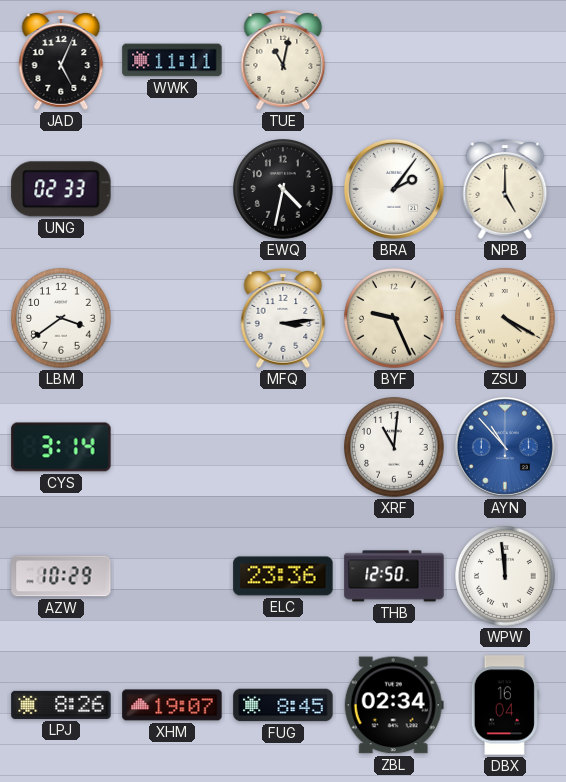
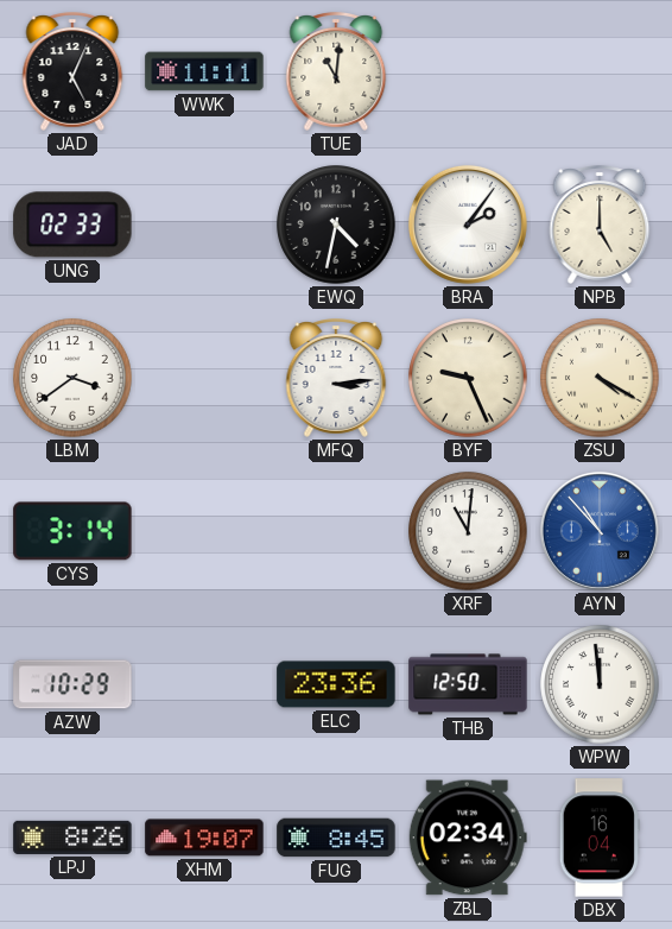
TUE: 11:02 -> 11:01 (336, 72)
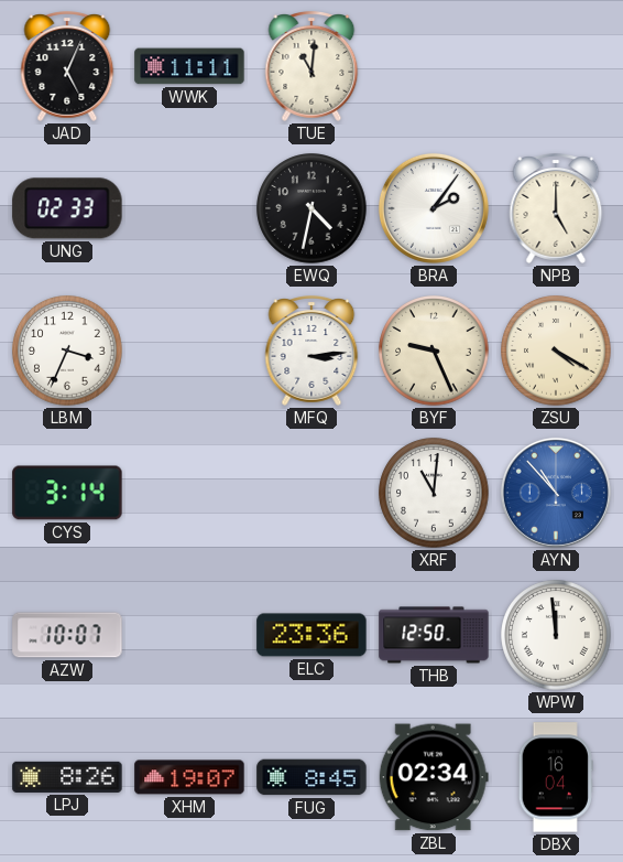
LBM: 3:39 -> 3:34 (67, 351)
AZW: 10:29 -> 10:07 (67, 635)
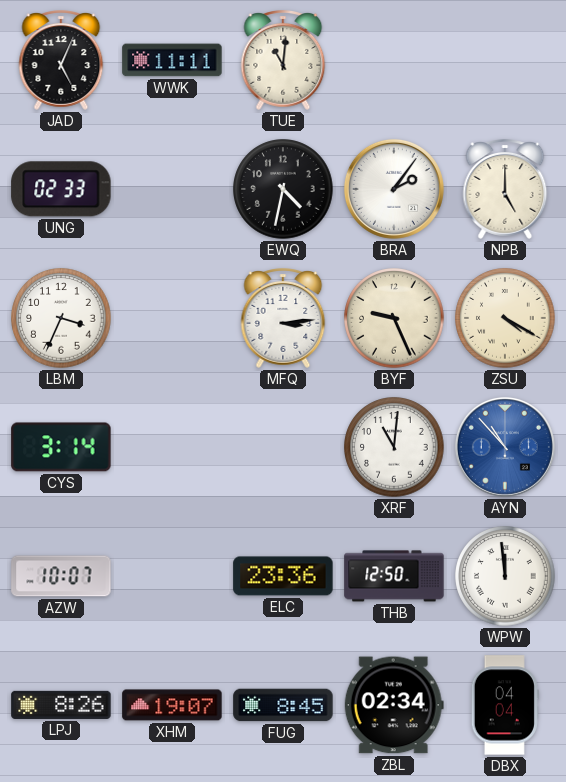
DBX: 16:04 -> 04:04 (505, 705)
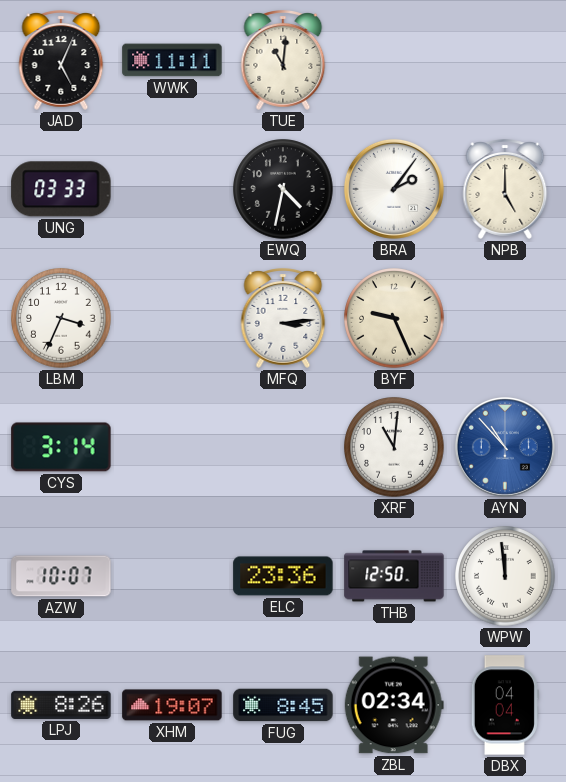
UNG: 02:33 -> 03:33 (61, 189)
ZSU: 4:20 -> none (505, 318)
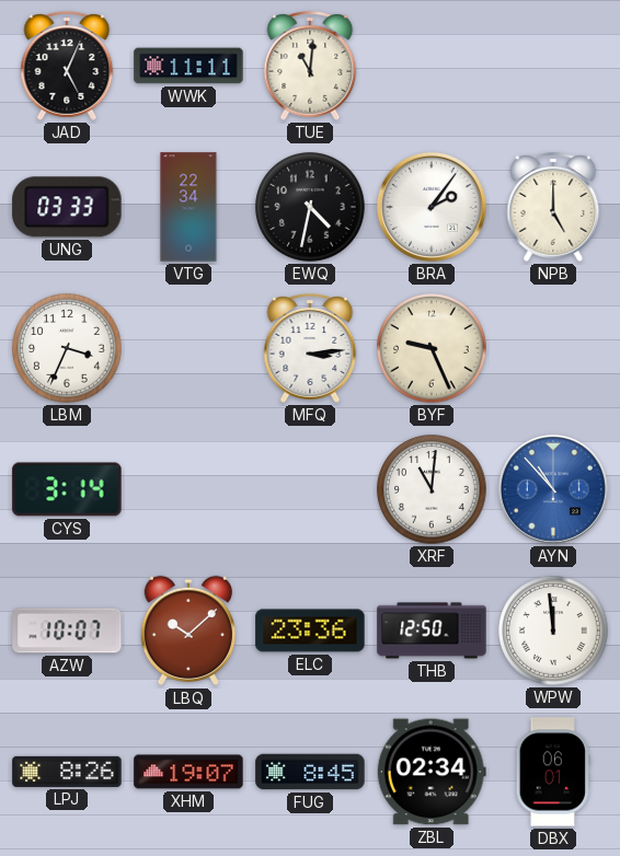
VTG: none -> 22:34 (188, 207)
LBQ: none -> 10:08 (188, 631)
DBX: 04:04 -> 06:01 (553, 772)
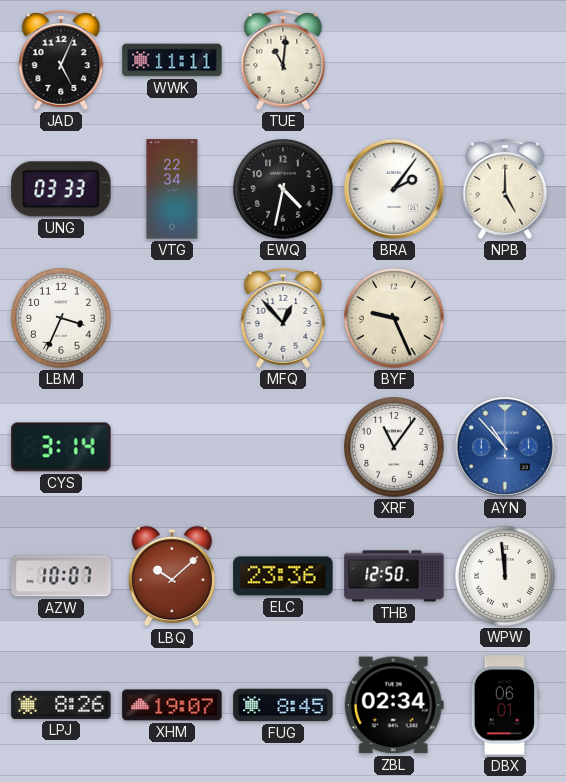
MFQ: 3:14 -> 12:53 (283, 319)
XRF: 11:01 -> 11:06 (394, 447)
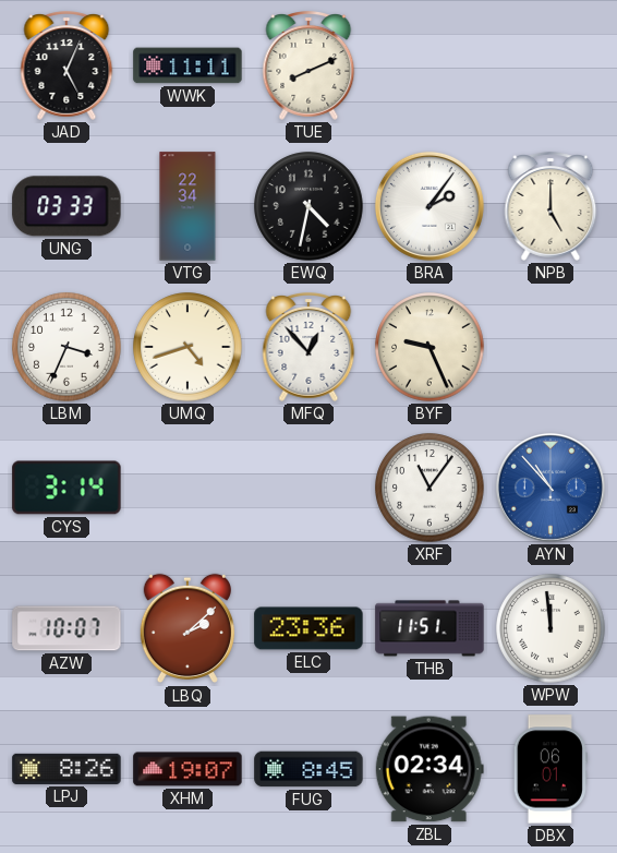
TUE: 11:01 -> 8:11 (308, 67)
UMQ: none -> 4:42 (187, 347)
LBQ: 10:08 -> 2:08 (187, 628)
THB: 12:50 -> 11:51 (430, 628)
